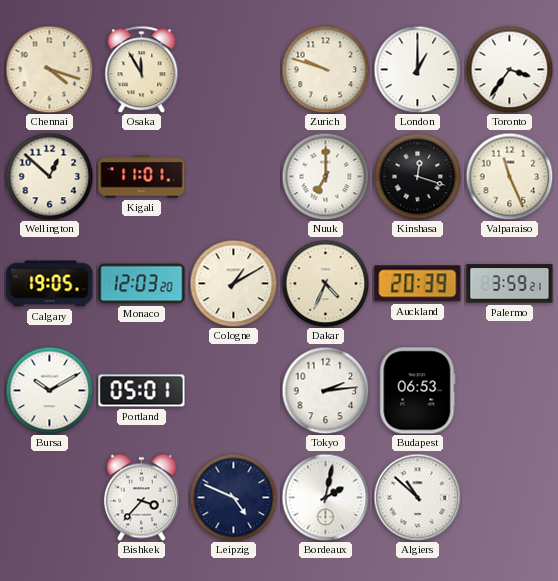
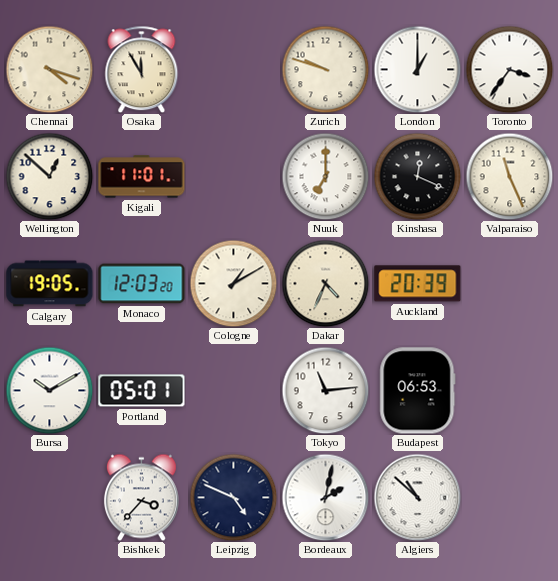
Kinshasa: 12:18 -> 12:19 (417, 176)
Palermo: 3:59 -> none (510, 284)
Tokyo: 2:14 -> 11:14 (325, 390)
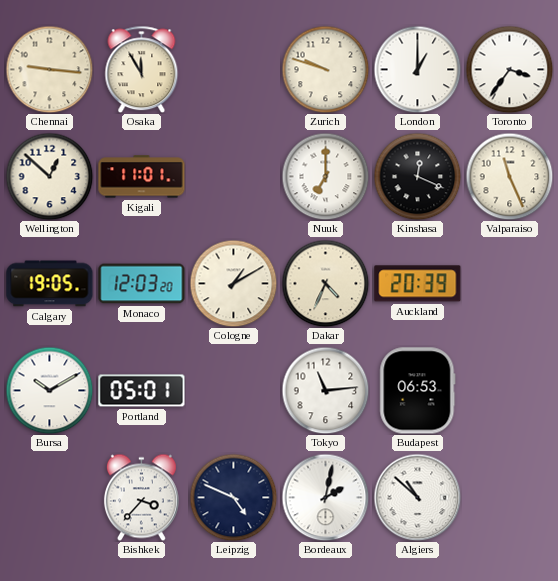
Chennai: 4:18 -> 9:16 (49, 69)
